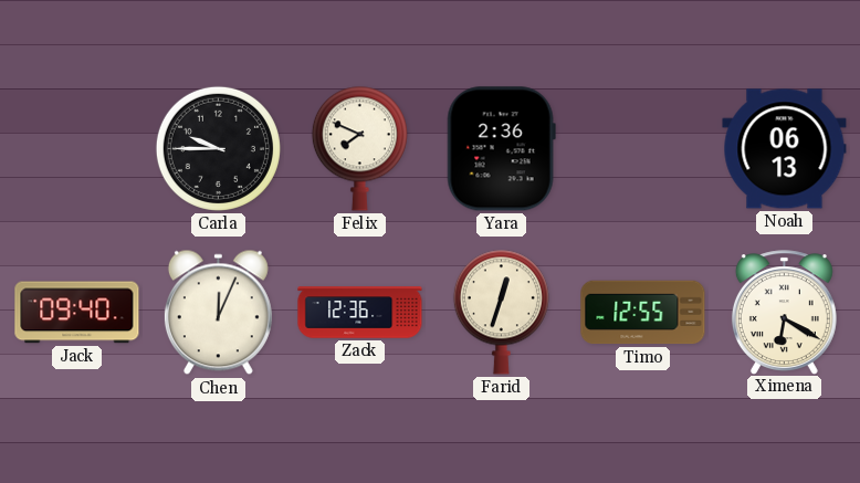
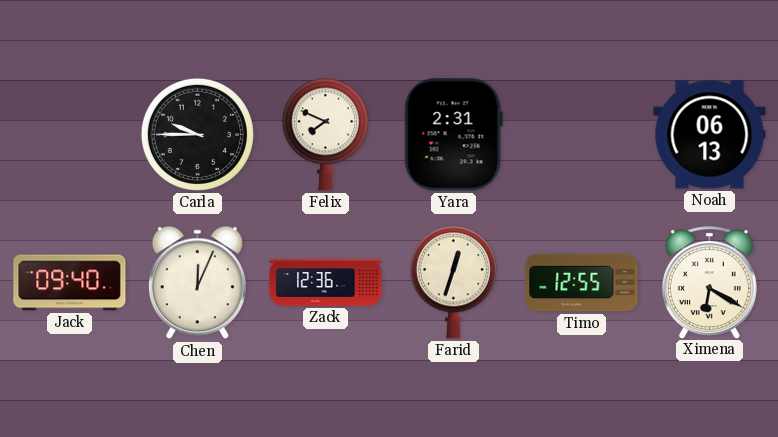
Yara: 2:36 -> 2:31 (453, 135)
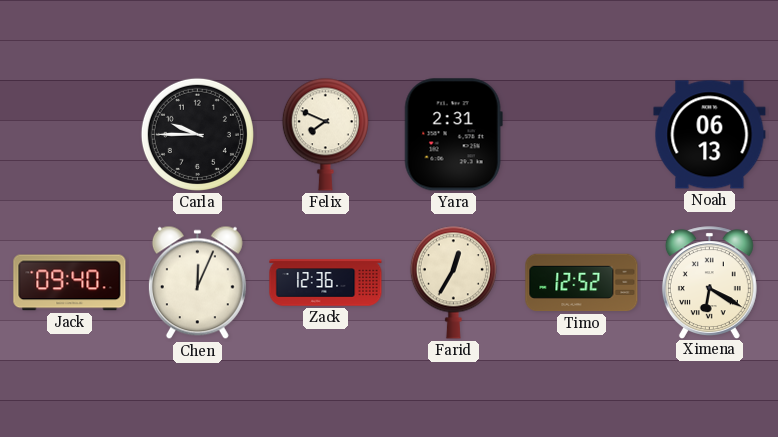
Farid: 12:33 -> 12:35 (453, 282)
Timo: 12:55 -> 12:52 (582, 283)
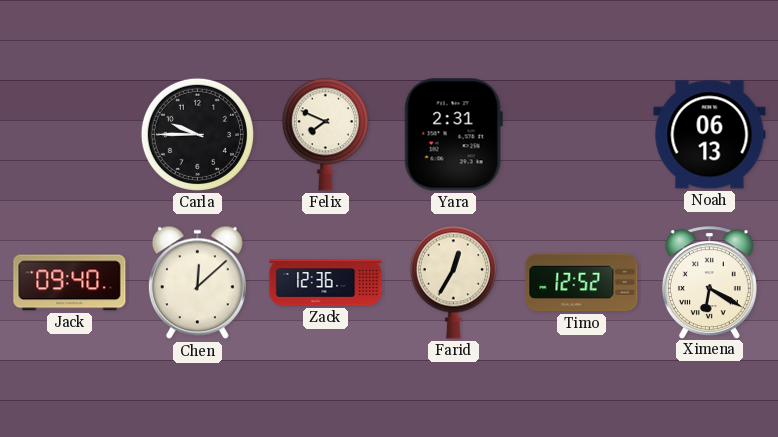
Chen: 12:04 -> 12:08 (197, 283)
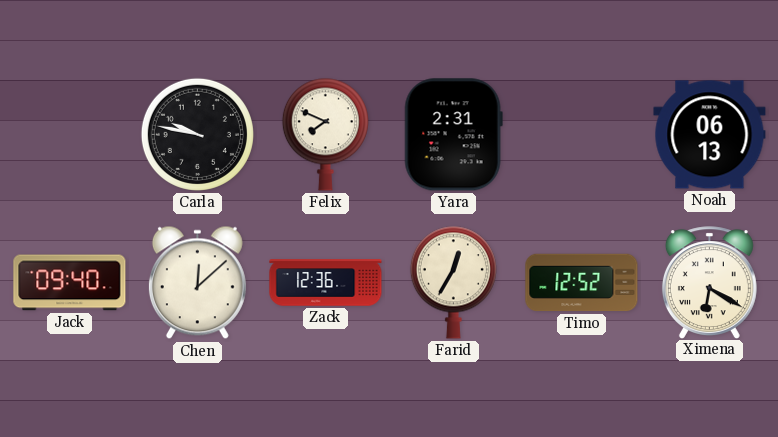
Carla: 9:45 -> 9:47 (197, 134)
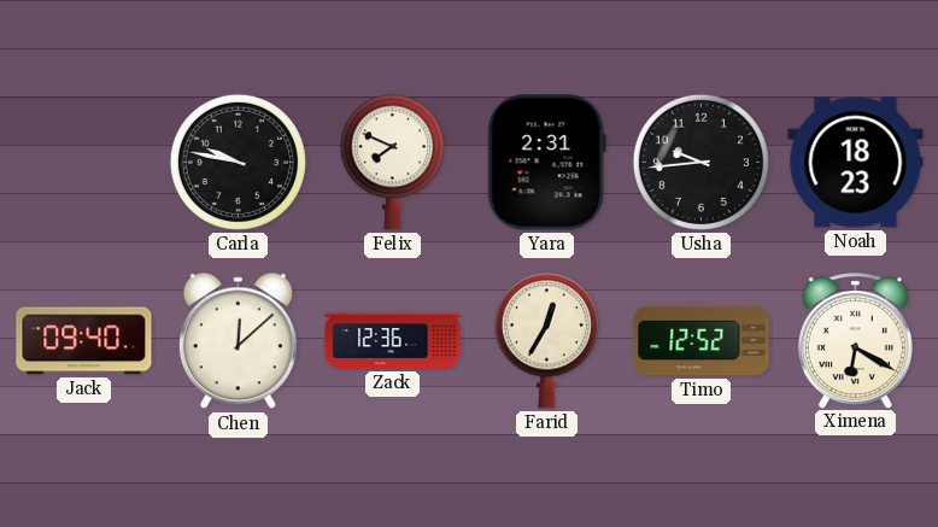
Usha: none -> 9:44 (700, 162)
Noah: 06:13 -> 18:23 (856, 163)
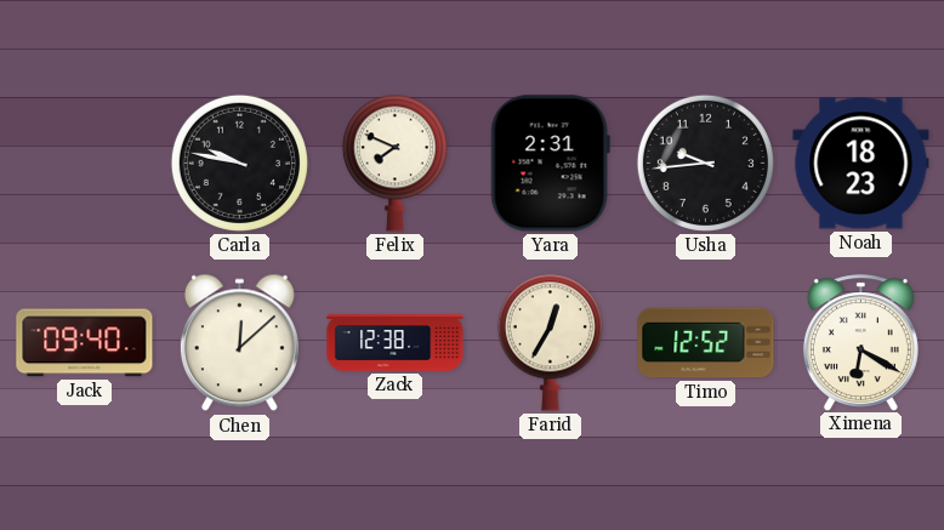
Zack: 12:36 -> 12:38 (396, 343)
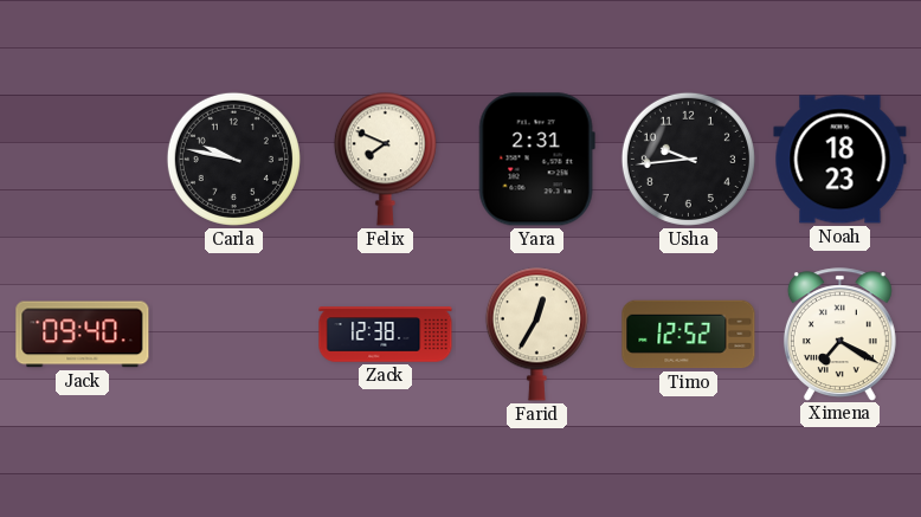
Chen: 12:08 -> none (239, 343)
Ximena: 6:20 -> 7:20 (839, 334)
